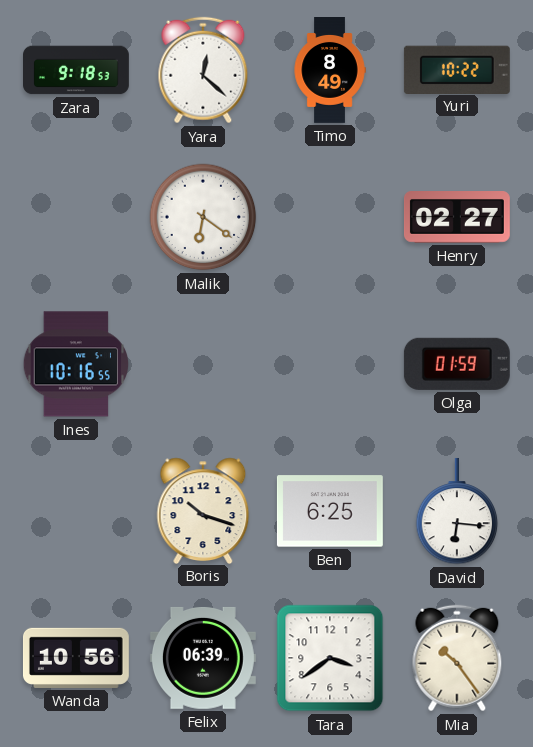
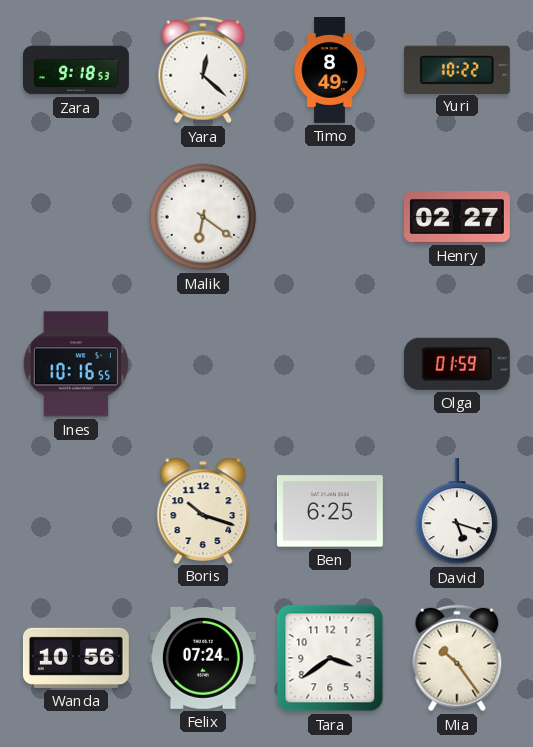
David: 6:16 -> 5:18 (457, 511)
Felix: 06:39 -> 07:24 (203, 658)
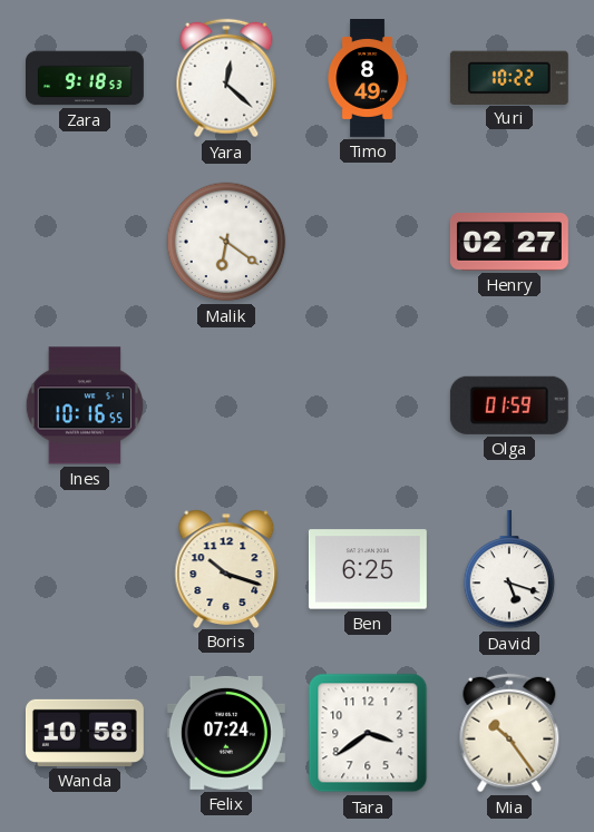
Wanda: 10:56 -> 10:58 (85, 733)
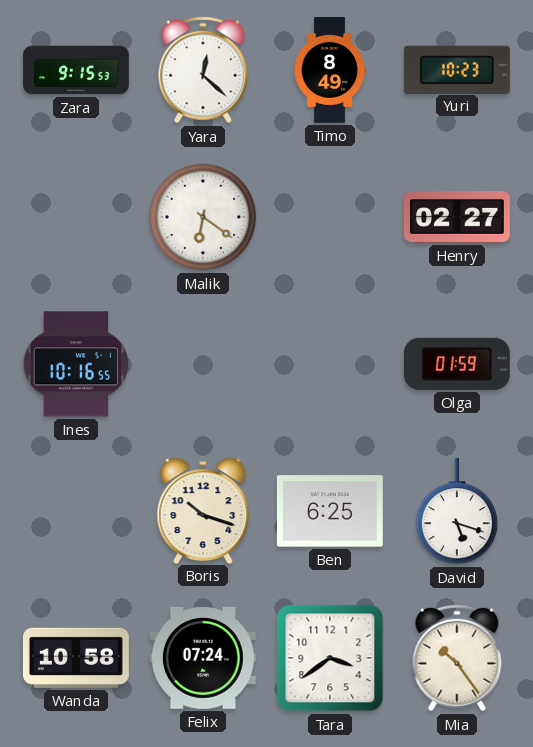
Zara: 9:18 -> 9:15 (77, 70)
Yuri: 10:22 -> 10:23 (457, 69)
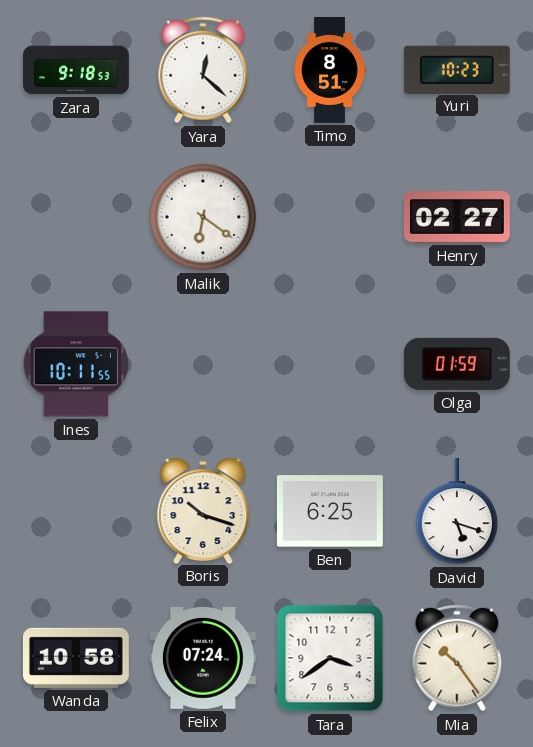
Zara: 9:15 -> 9:18 (77, 70)
Timo: 8:49 -> 8:51 (330, 71)
Ines: 10:16 -> 10:11 (75, 364)
